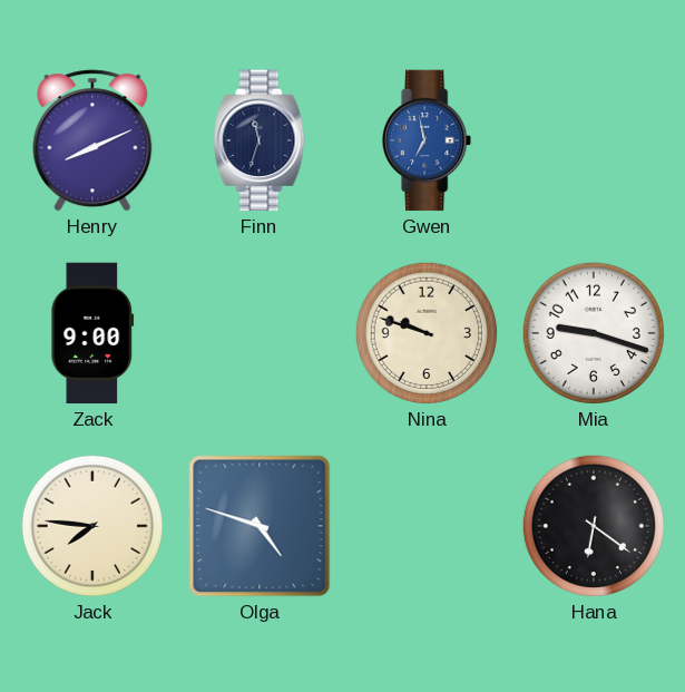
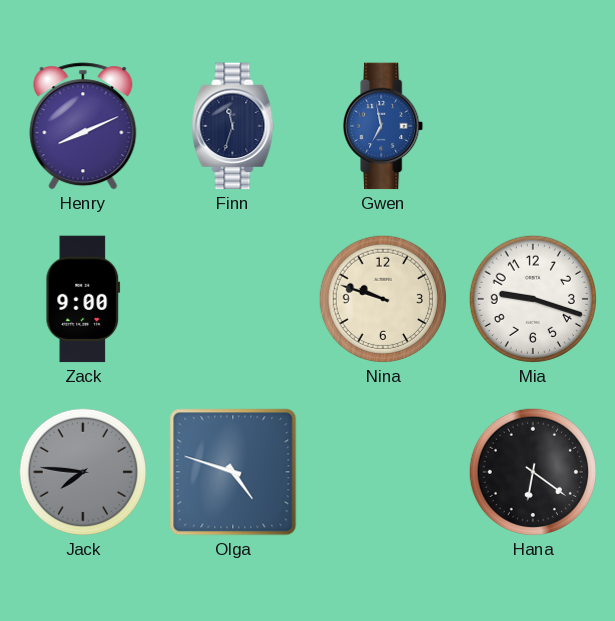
Jack dial: cream -> grey (83, 472)
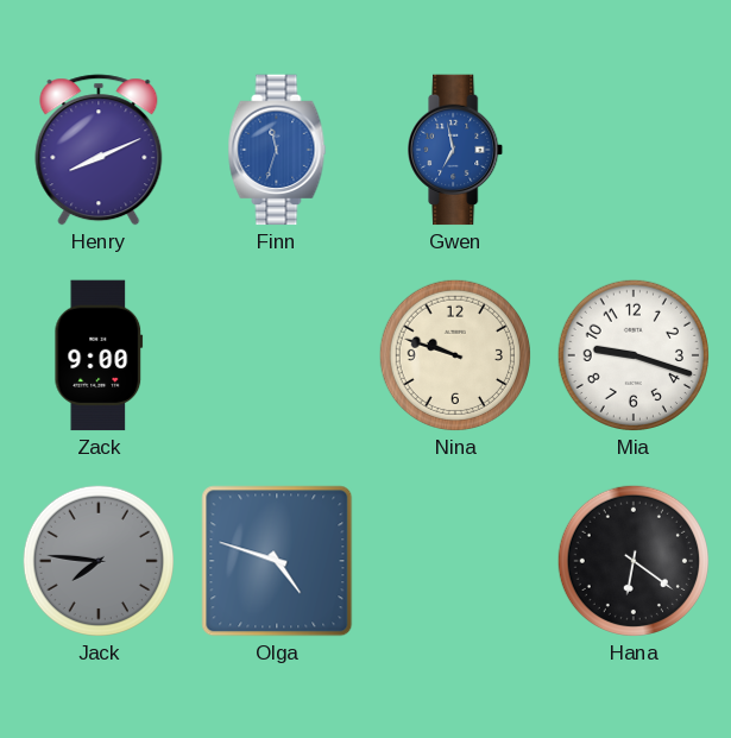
Finn dial: navy -> blue (277, 150)
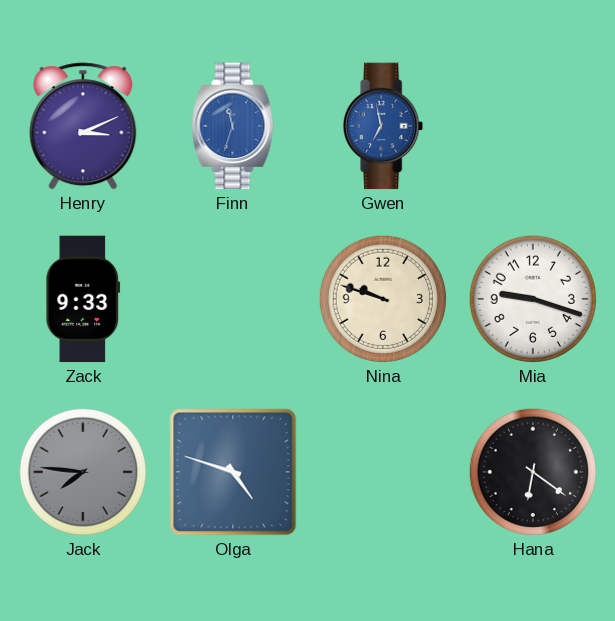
Henry: 8:11 -> 3:11 (83, 126)
Zack: 9:00 -> 9:33 (83, 299)
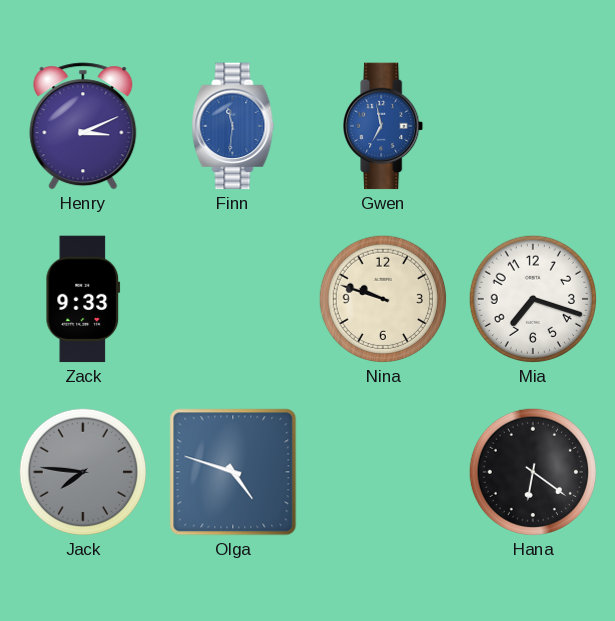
Finn: 11:33 -> 11:31 (233, 126)
Mia: 9:18 -> 7:18 (533, 299)
